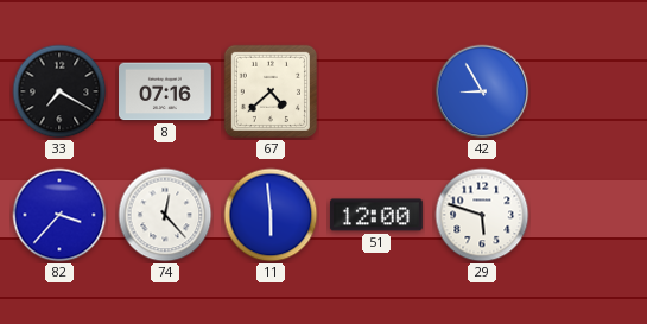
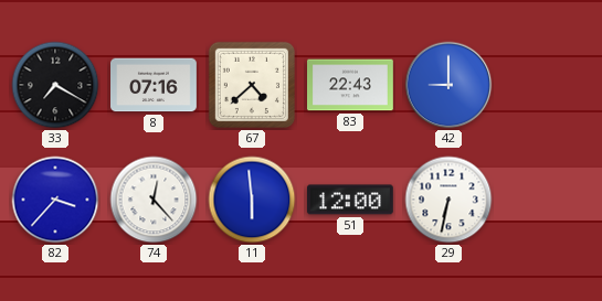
83: none -> 22:43 (351, 85)
42: 8:55 -> 9:00 (448, 85)
29: 5:48 -> 6:32 (448, 200)
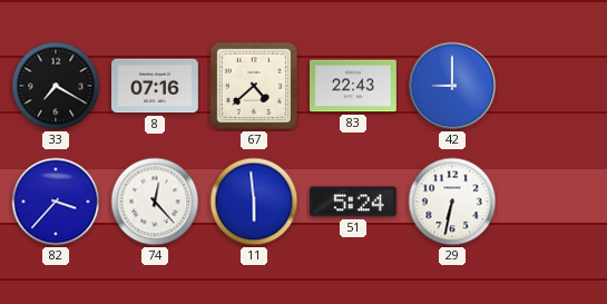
51: 12:00 -> 5:24 (353, 202)
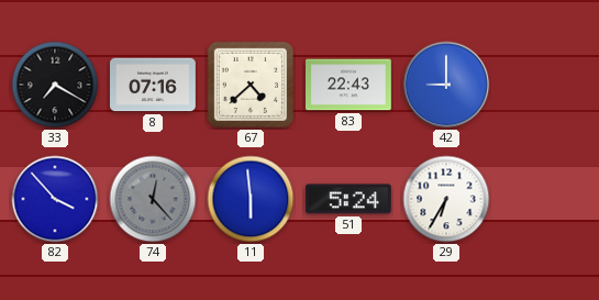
82: 3:37 -> 3:53 (55, 199)
74 dial: white -> grey (153, 199)
29: 6:32 -> 6:35 (446, 199)
